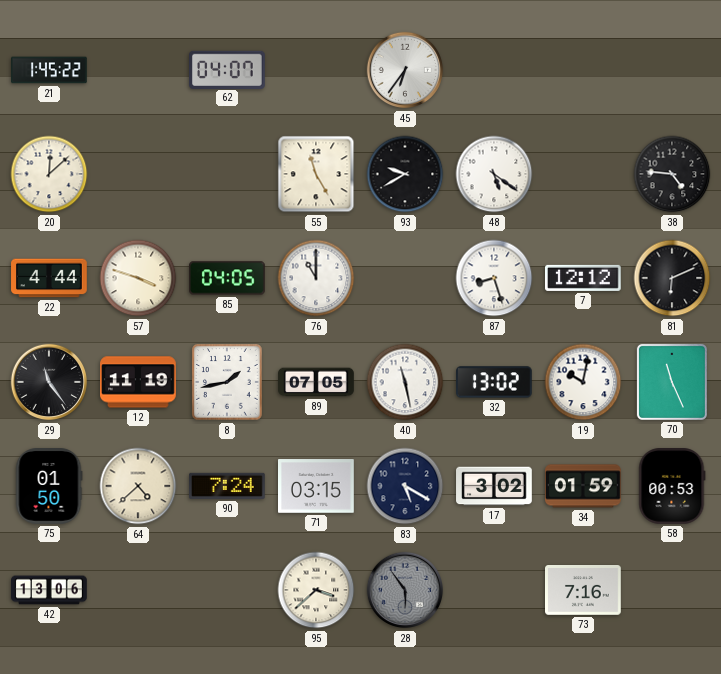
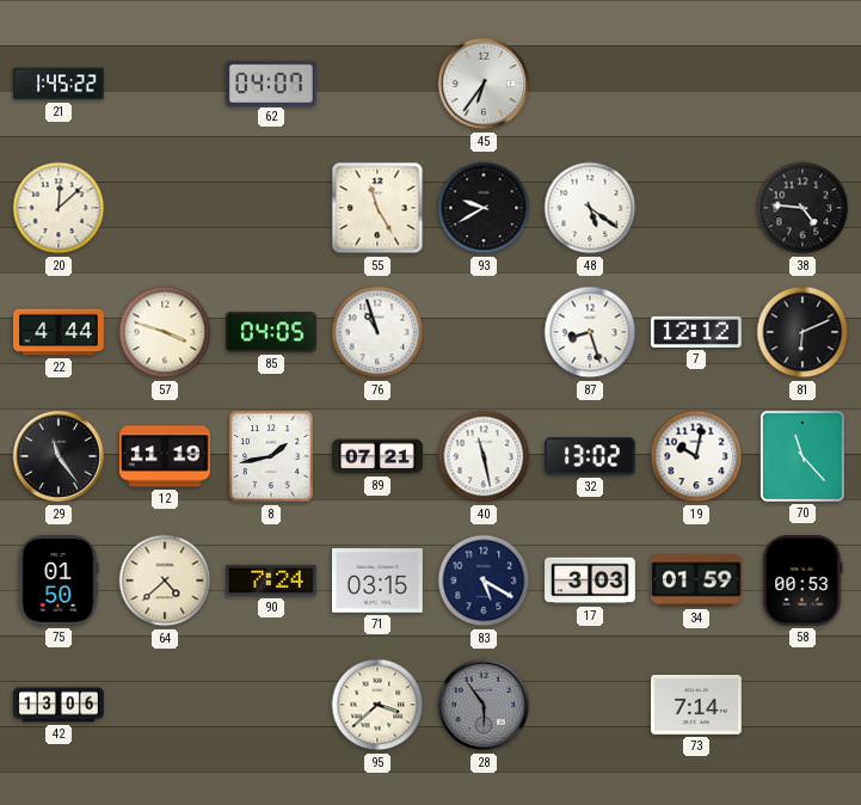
76: 11:00 -> 10:57 (377, 332)
89: 07:05 -> 07:21 (377, 456)
70: 11:26 -> 11:23 (802, 456)
17: 3:02 -> 3:03 (590, 580)
73: 7:16 -> 7:14 (697, 705)
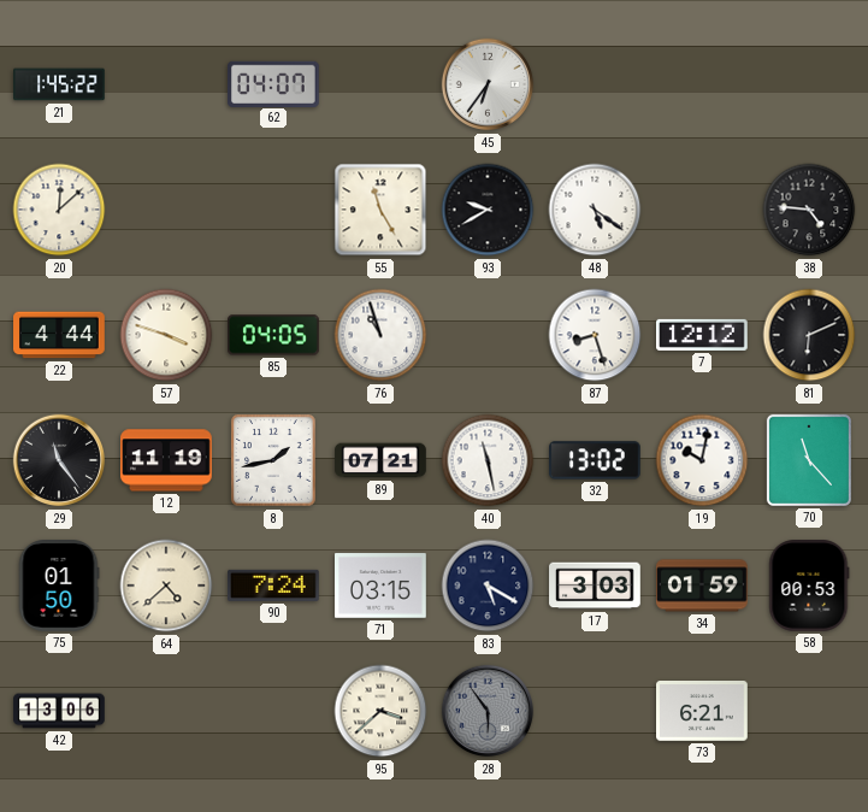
73: 7:14 -> 6:21 (703, 711)
